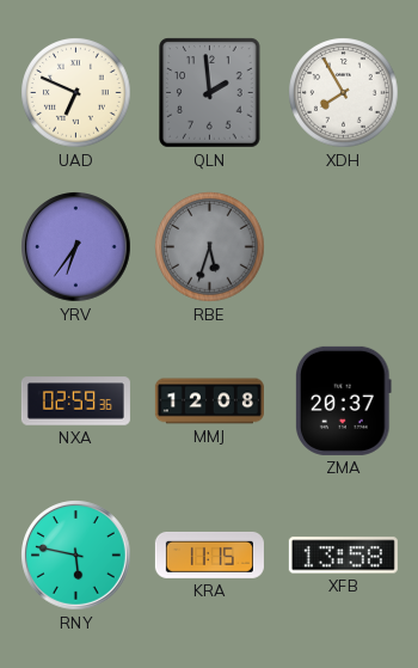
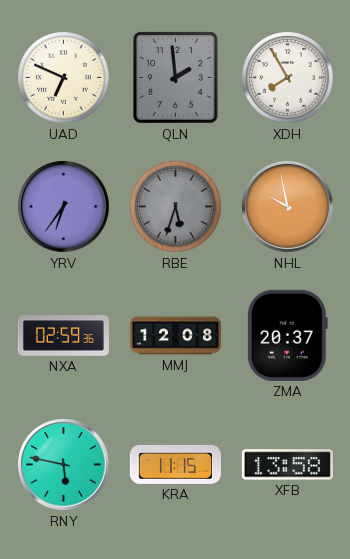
NHL: none -> 9:58 (288, 207)
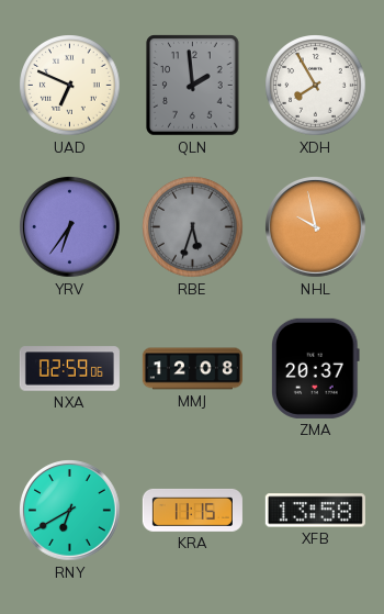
NXA: 02:59:36 -> 02:59:06 (69, 369)
RNY: 5:47 -> 6:40 (70, 511)
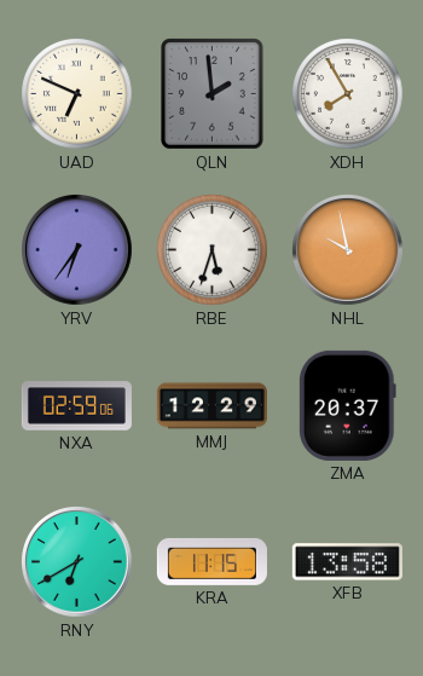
RBE dial: grey -> white (213, 250)
MMJ: 12:08 -> 12:29 (211, 406)
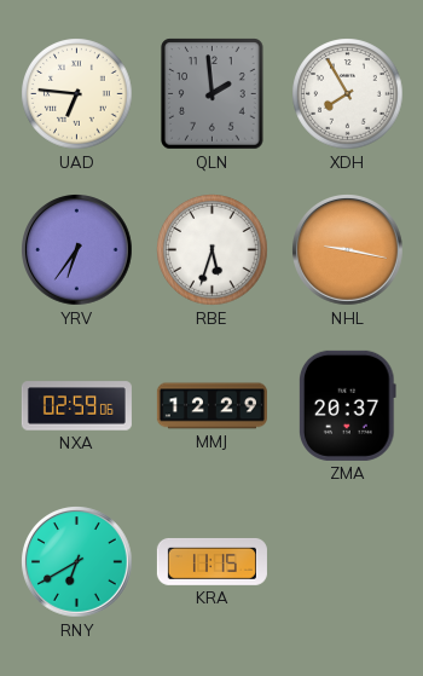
UAD: 6:49 -> 6:46 (77, 94)
NHL: 9:58 -> 9:17 (348, 250)
XFB: 13:58 -> none (347, 562)
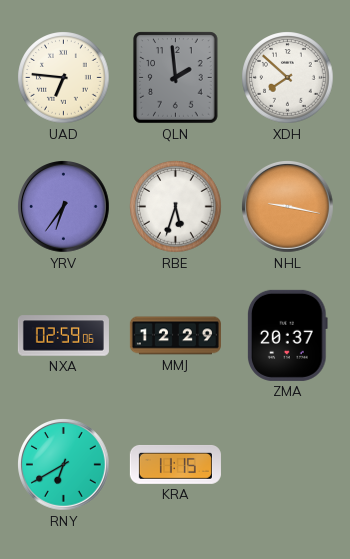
XDH: 7:55 -> 7:52 (288, 78)
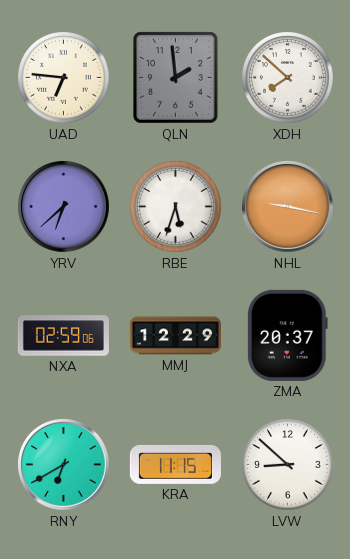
YRV: 6:36 -> 6:38 (64, 207)
LVW: none -> 8:52 (288, 465)
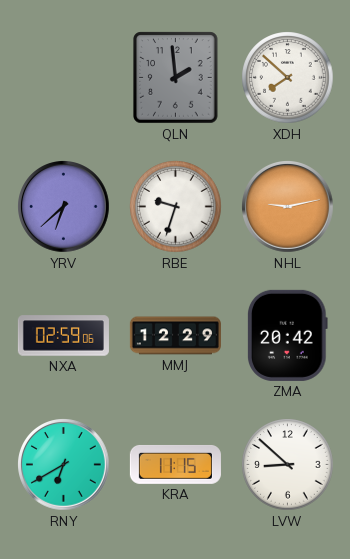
UAD: 6:46 -> none (64, 78)
RBE: 5:33 -> 9:33 (176, 207)
NHL: 9:17 -> 9:13 (288, 207)
ZMA: 20:37 -> 20:42 (288, 335)
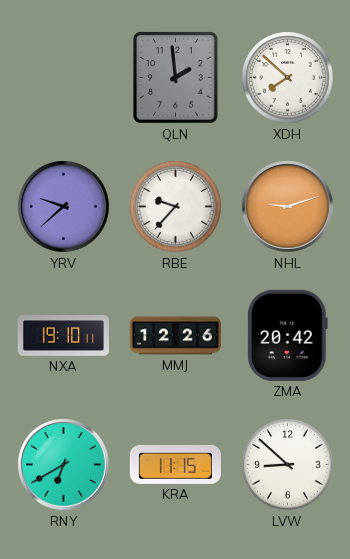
YRV: 6:38 -> 9:38 (64, 207)
RBE: 9:33 -> 9:37 (176, 207)
NHL: 9:13 -> 9:12 (288, 207)
NXA: 02:59 -> 19:10 (63, 336)
MMJ: 12:29 -> 12:26 (175, 336)
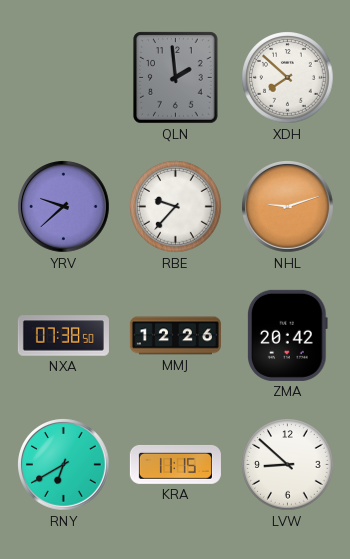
NXA: 19:10 -> 07:38 (63, 336)
